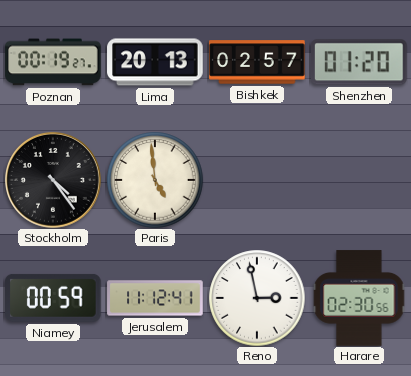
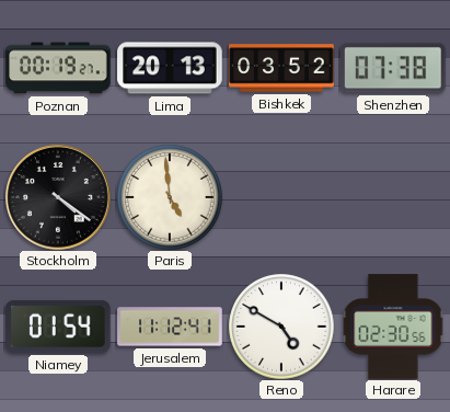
Bishkek: 02:57 -> 03:52 (281, 68)
Shenzhen: 01:20 -> 07:38 (394, 68)
Stockholm: 4:24 -> 4:21 (59, 198)
Niamey: 00:59 -> 01:54 (59, 327)
Reno: 2:58 -> 4:50 (281, 327)
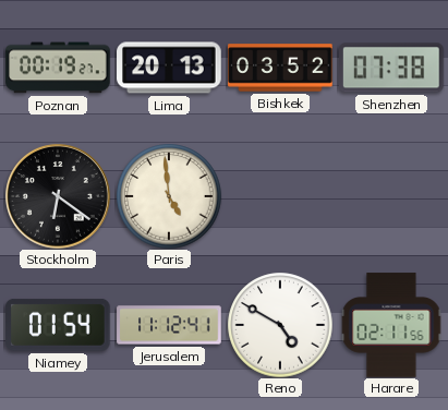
Stockholm: 4:21 -> 6:21 (59, 197)
Harare: 02:30 -> 02:11 (391, 325)
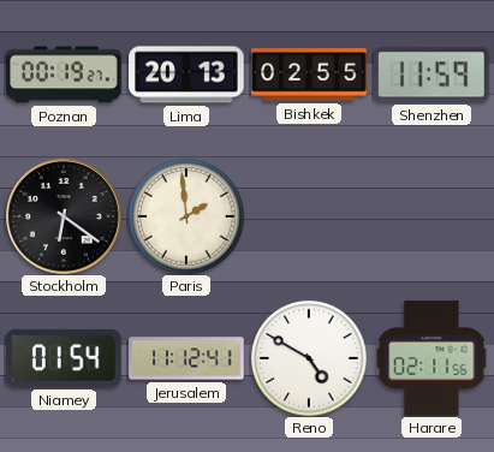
Bishkek: 03:52 -> 02:55 (309, 75)
Shenzhen: 07:38 -> 11:59 (433, 75)
Paris: 4:59 -> 1:59 (186, 216)
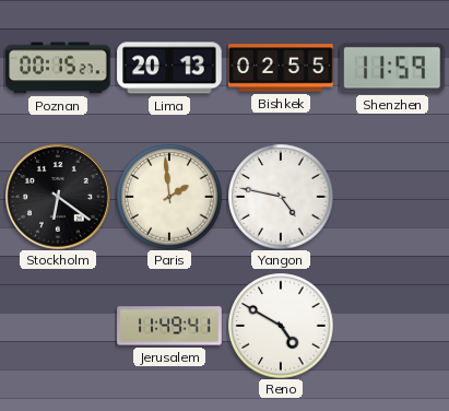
Poznan: 00:19 -> 00:15 (58, 68)
Yangon: none -> 4:47 (281, 197)
Niamey: 01:54 -> none (65, 358)
Jerusalem: 11:12 -> 11:49 (169, 326)
Harare: 02:11 -> none (431, 358)
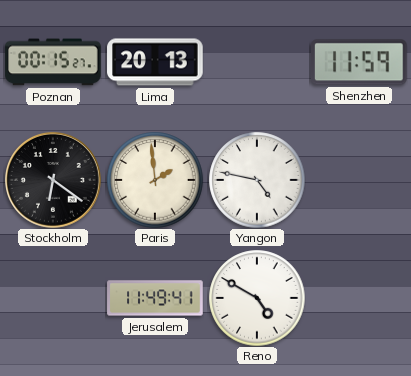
Bishkek: 02:55 -> none (281, 68)
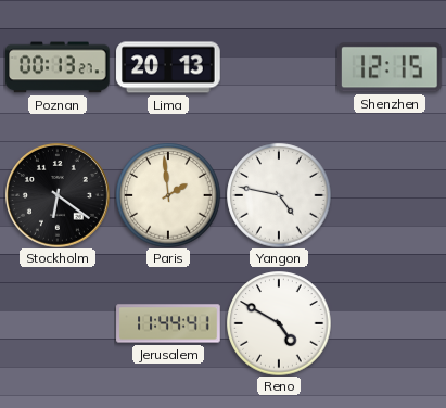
Poznan: 00:15 -> 00:13 (58, 67)
Shenzhen: 11:59 -> 12:15 (391, 67)
Jerusalem: 11:49 -> 11:44 (168, 323)
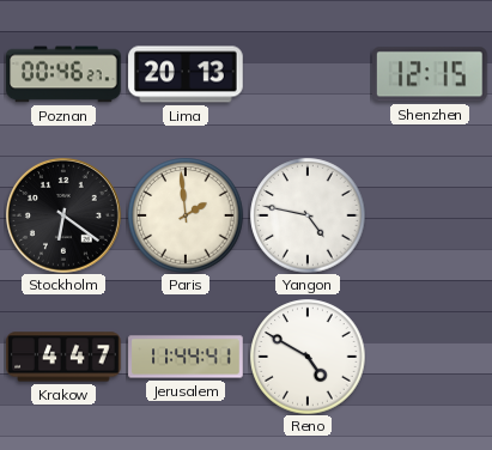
Poznan: 00:13 -> 00:46 (63, 74)
Krakow: none -> 4:47 (63, 357)
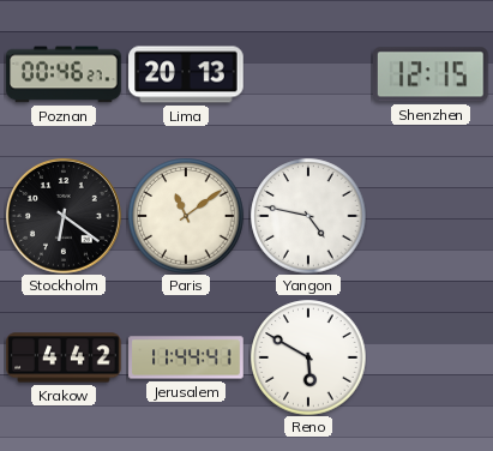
Paris: 1:59 -> 11:09 (186, 216)
Krakow: 4:47 -> 4:42 (64, 357)
Reno: 4:50 -> 5:50 (308, 357)
